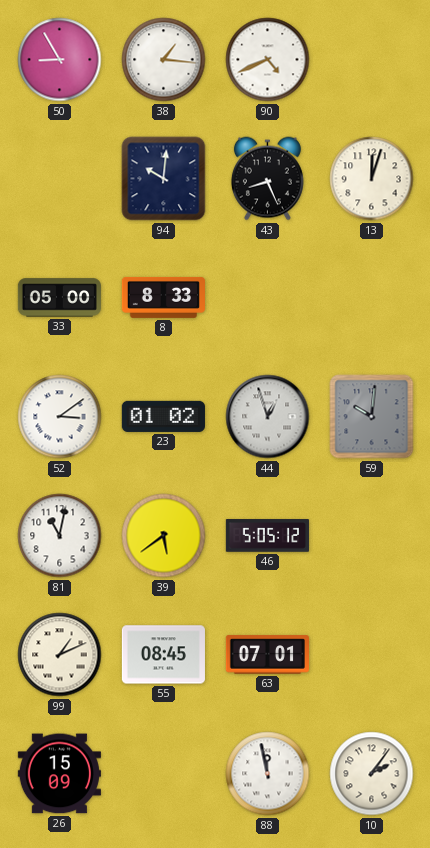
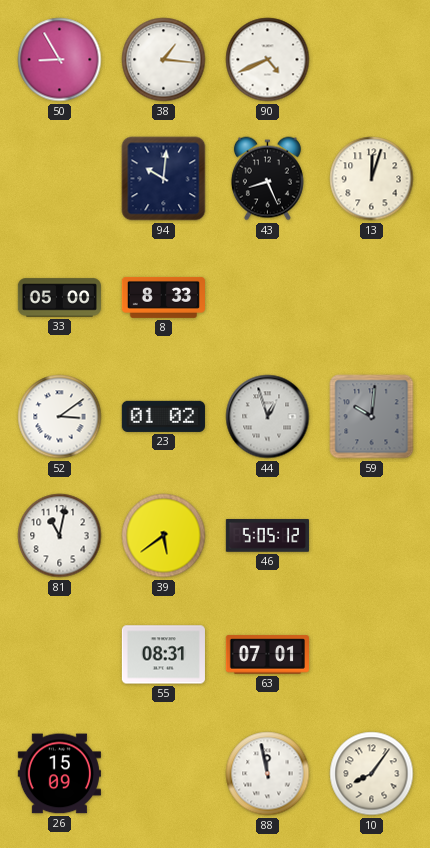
99: 1:11 -> none (60, 655)
55: 08:45 -> 08:31 (163, 655)
10: 2:06 -> 8:06 (372, 774)
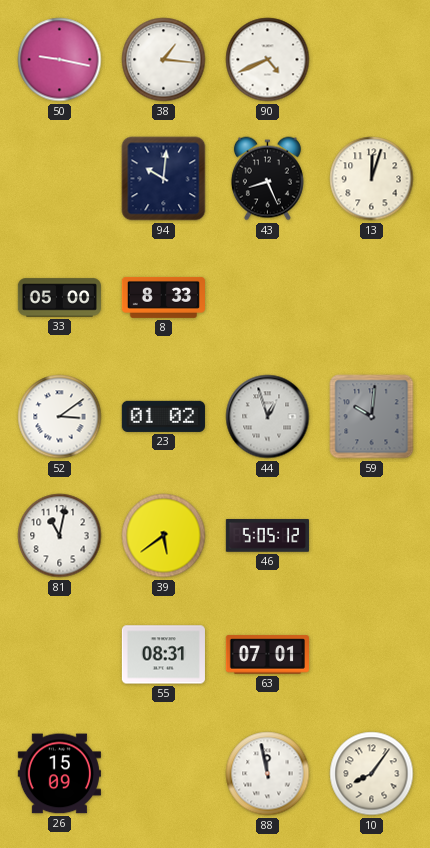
50: 8:55 -> 9:17 (60, 60)
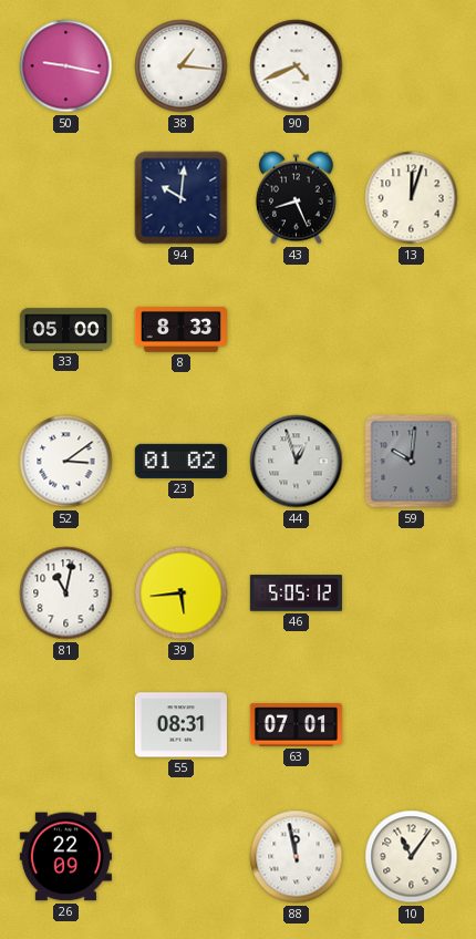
39: 5:39 -> 5:44 (182, 594)
26: 15:09 -> 22:09 (65, 857)
10: 8:06 -> 11:06 (412, 857)
